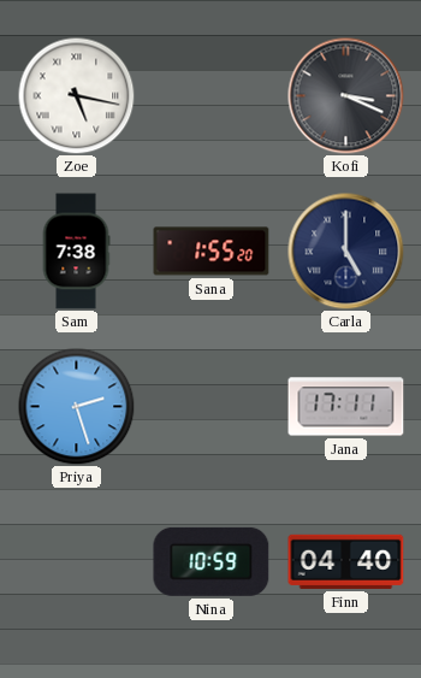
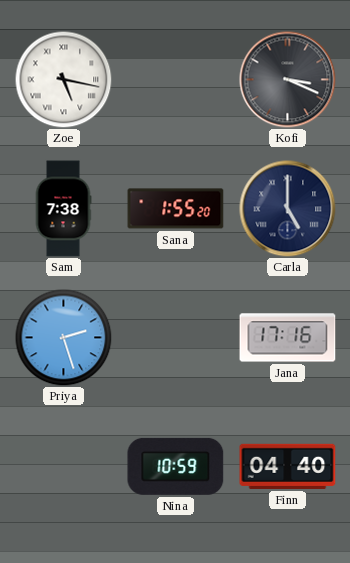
Jana: 17:11 -> 17:16 (288, 338)
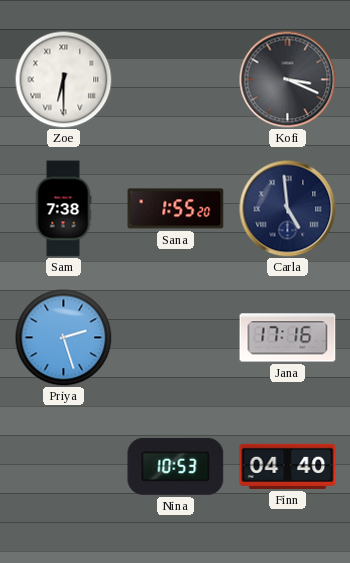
Zoe: 5:17 -> 6:30 (63, 79)
Carla: 5:00 -> 4:59 (288, 209)
Nina: 10:59 -> 10:53 (176, 466)
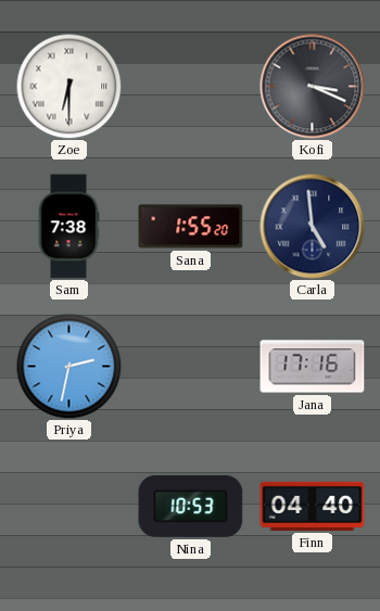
Priya: 2:27 -> 2:32 (68, 366)
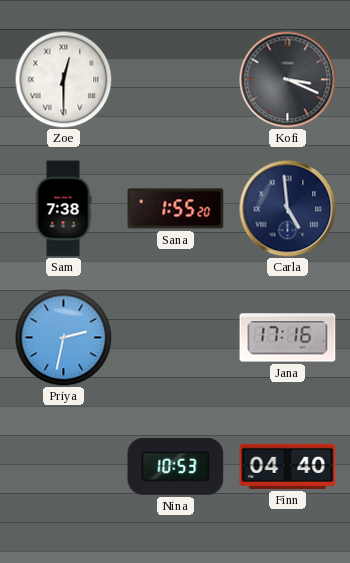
Zoe: 6:30 -> 12:30 (63, 79)
